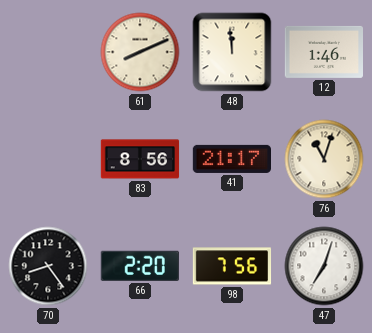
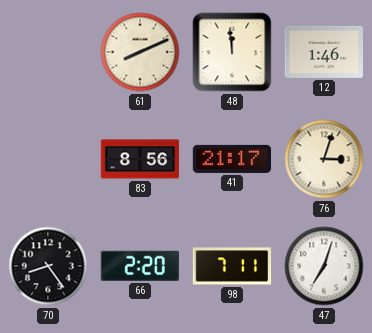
76: 11:03 -> 3:03 (324, 159)
98: 7:56 -> 7:11 (232, 266)
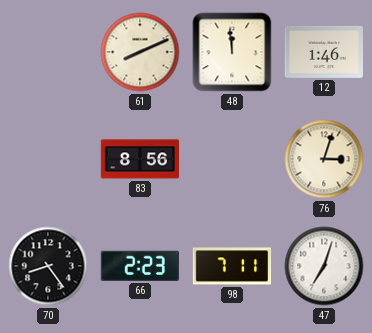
41: 21:17 -> none (231, 159)
66: 2:20 -> 2:23 (140, 266)
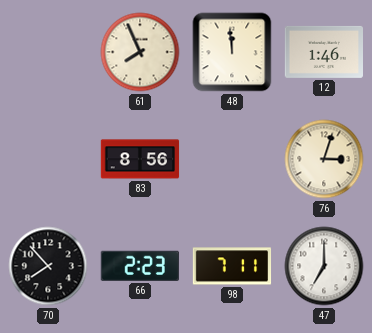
61: 8:11 -> 7:56 (140, 52)
70: 8:24 -> 7:53 (48, 266)
47: 7:03 -> 7:00 (324, 266)
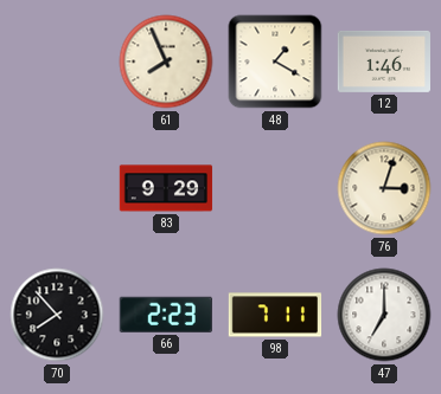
48: 11:59 -> 1:20 (275, 62)
83: 8:56 -> 9:29 (166, 188)
